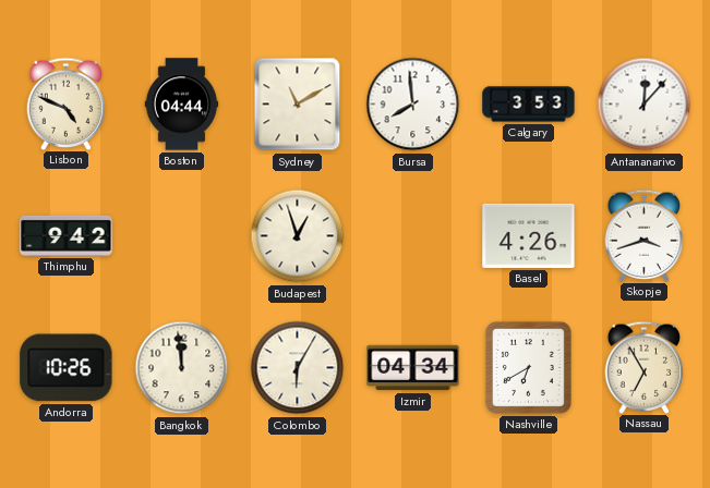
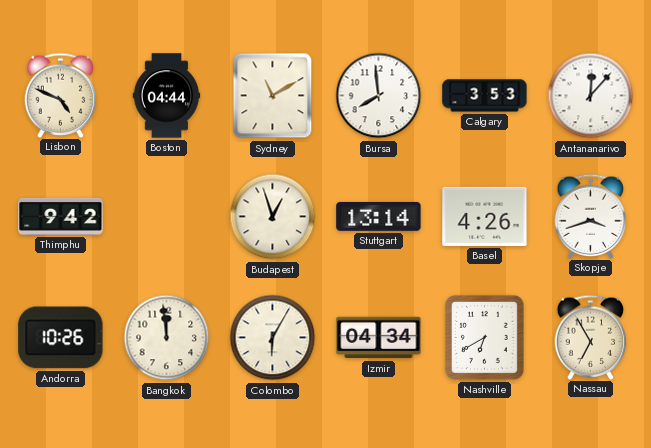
Stuttgart: none -> 13:14 (379, 216)
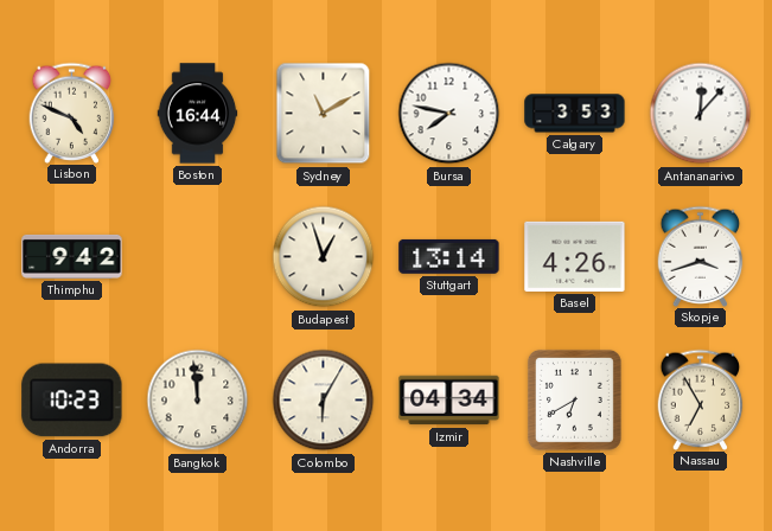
Boston: 04:44 -> 16:44 (198, 114)
Bursa: 7:59 -> 7:47 (449, 114)
Andorra: 10:26 -> 10:23 (72, 401)
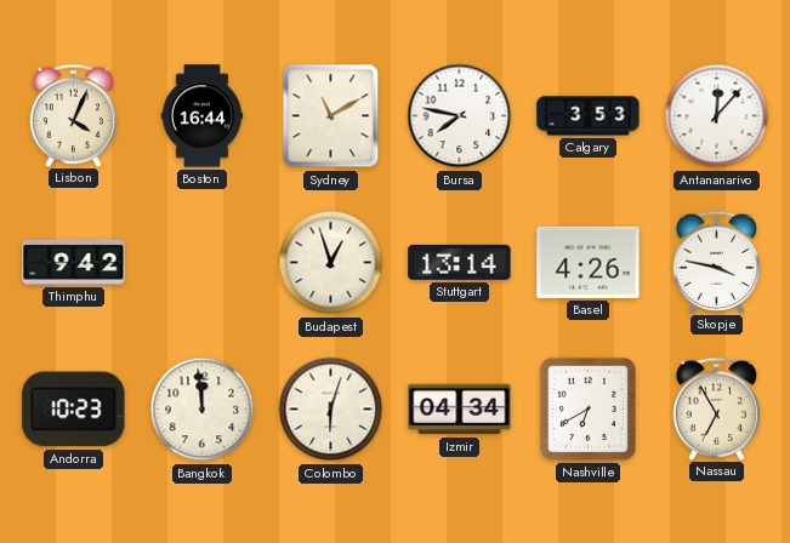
Lisbon: 4:49 -> 4:04 (74, 115)
Skopje: 3:42 -> 3:47 (717, 262)
Colombo: 6:05 -> 6:03 (331, 410)
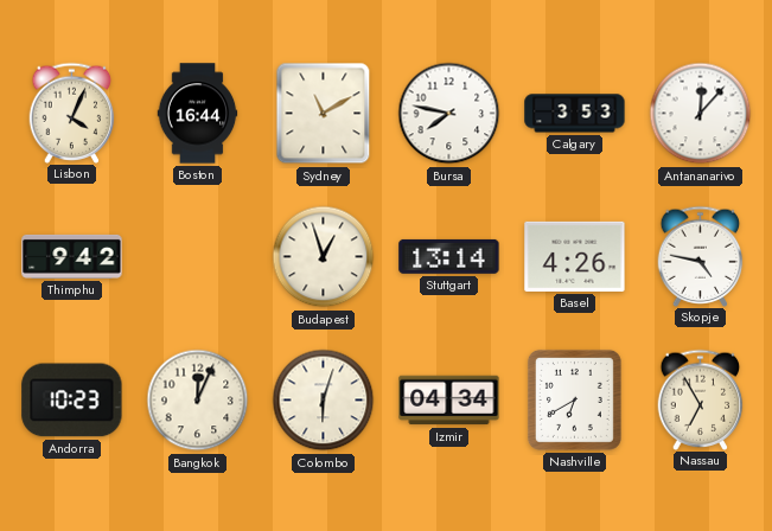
Skopje: 3:47 -> 4:47 (701, 256)
Bangkok: 11:59 -> 12:04 (198, 401)
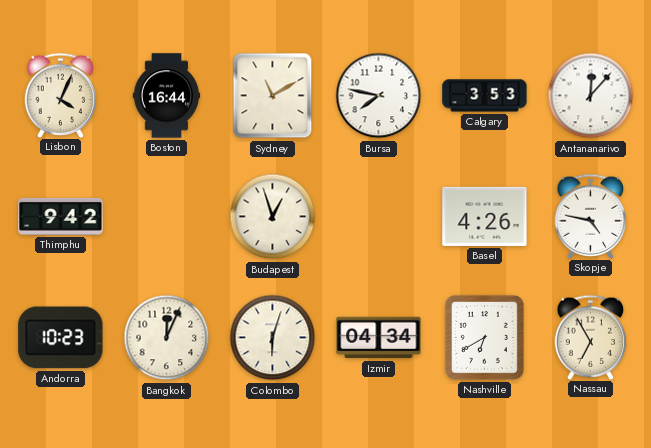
Stuttgart: 13:14 -> none (449, 256)
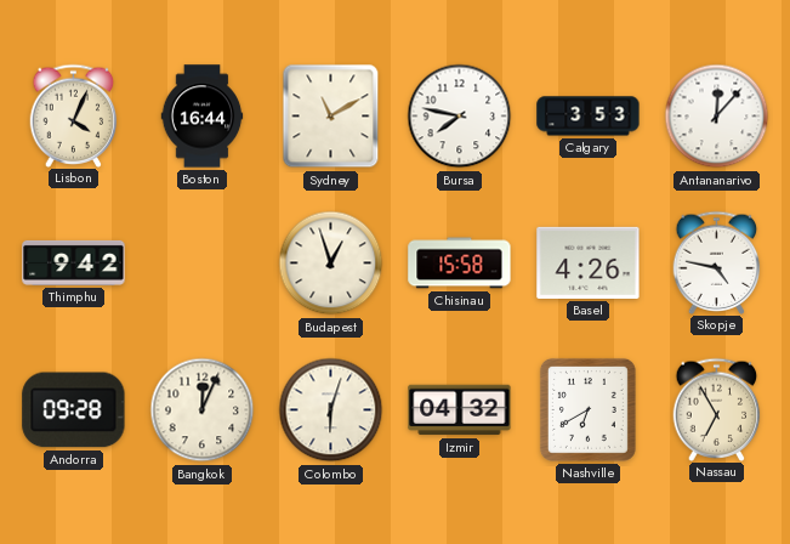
Chisinau: none -> 15:58 (460, 263)
Andorra: 10:23 -> 09:28 (74, 410)
Izmir: 04:34 -> 04:32 (460, 410)
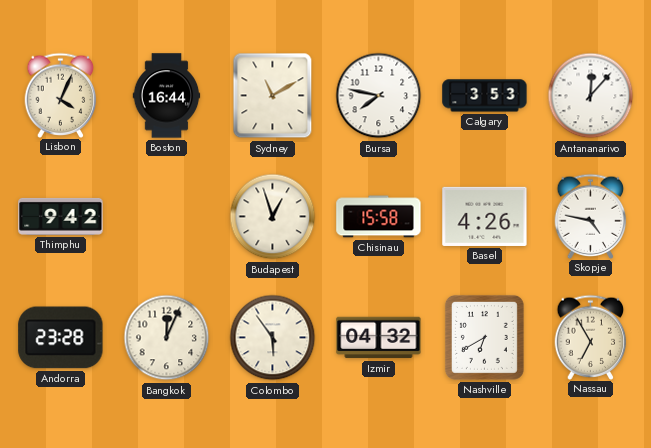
Andorra: 09:28 -> 23:28 (61, 338)
Colombo: 6:03 -> 5:54 (273, 338)
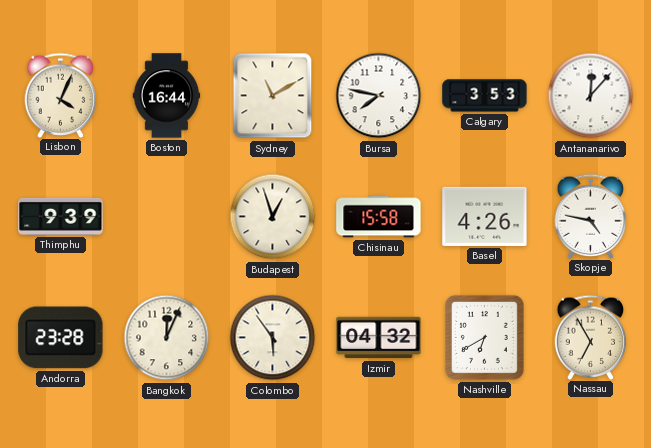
Thimphu: 9:42 -> 9:39 (61, 216)
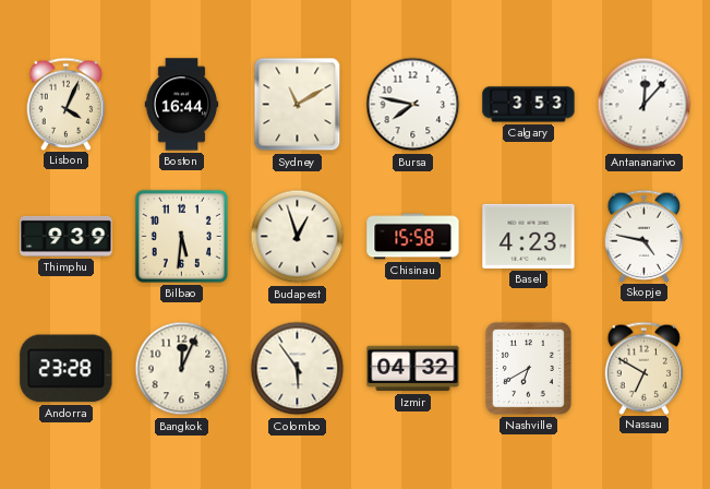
Bilbao: none -> 5:31 (181, 236)
Basel: 4:26 -> 4:23 (529, 236)
Nassau: 6:55 -> 6:50 (645, 368)
